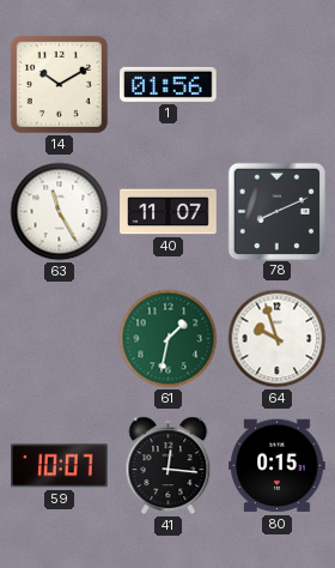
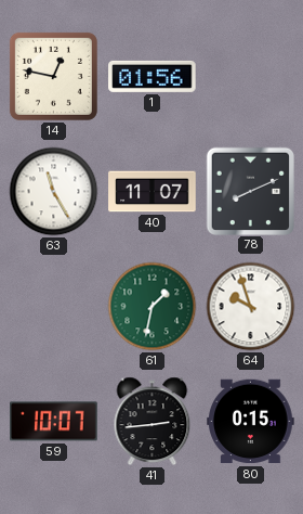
14: 10:10 -> 12:47 (53, 76)
41: 12:16 -> 2:44 (153, 422)
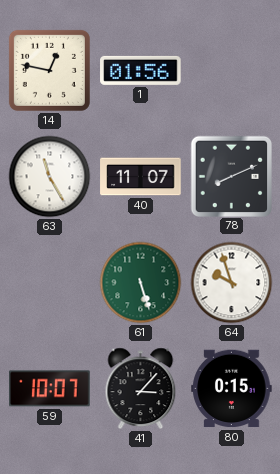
61: 1:32 -> 5:27 (141, 283)
41: 2:44 -> 3:07 (141, 389)
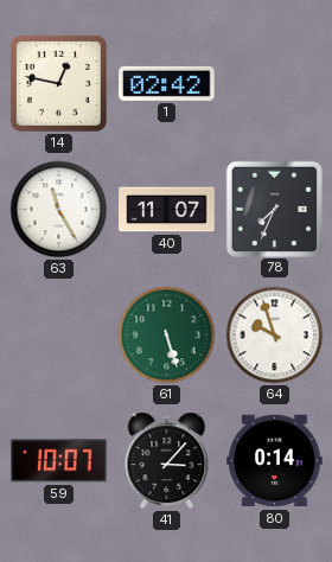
1: 01:56 -> 02:42 (167, 83)
78: 8:11 -> 7:34 (274, 209)
80: 0:15 -> 0:14 (275, 461)
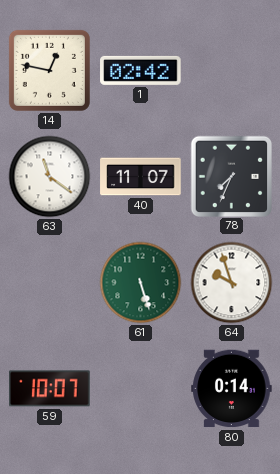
63: 11:25 -> 11:21 (50, 177)
41: 3:07 -> none (167, 461)
